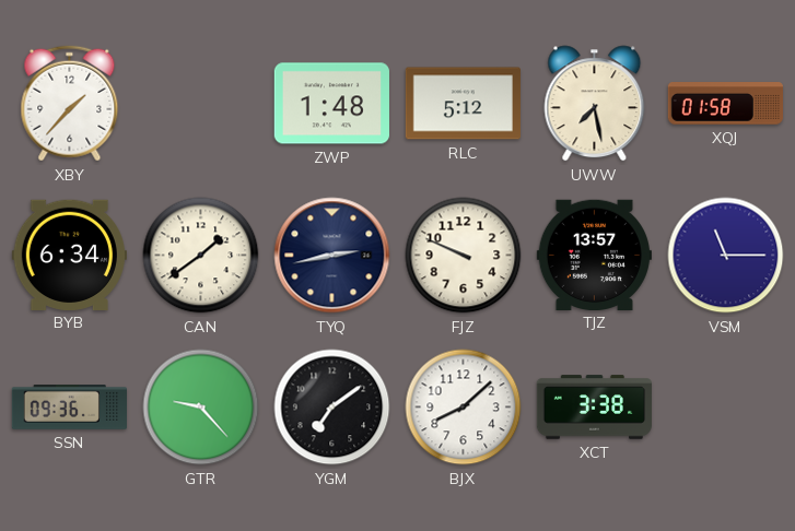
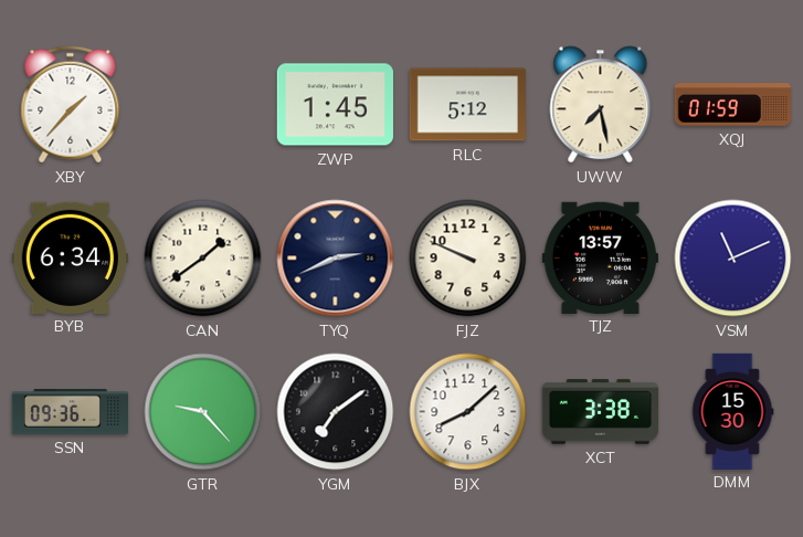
ZWP: 1:48 -> 1:45 (335, 105)
XQJ: 01:58 -> 01:59 (732, 105)
TYQ: 2:43 -> 2:41 (336, 259)
VSM: 11:15 -> 11:11 (733, 259)
DMM: none -> 15:30 (732, 411)
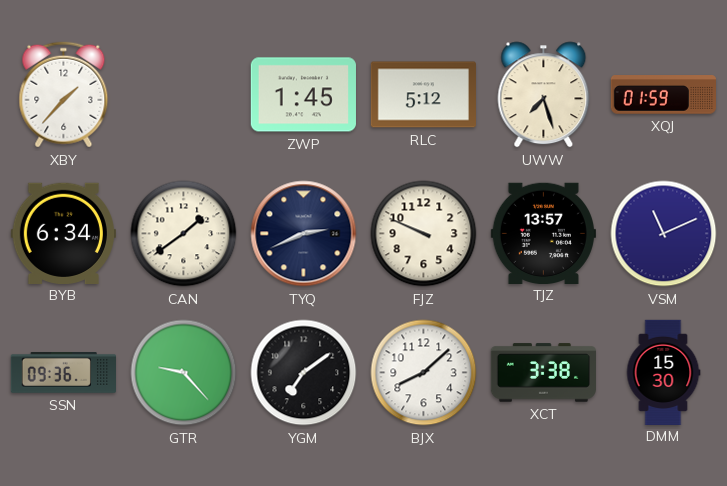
UWW: 7:28 -> 7:27 (544, 95)
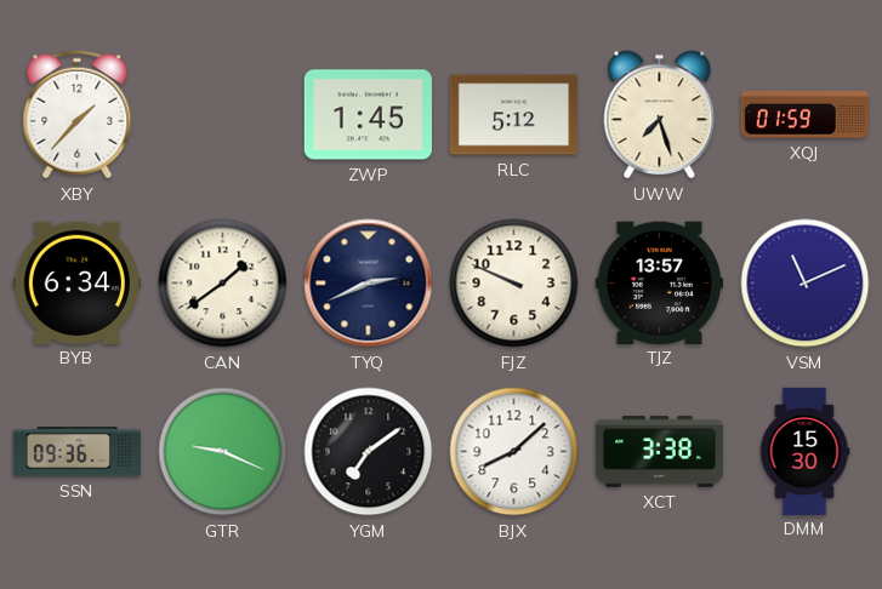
GTR: 9:23 -> 9:19 (223, 452)
